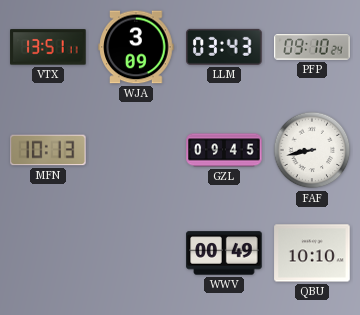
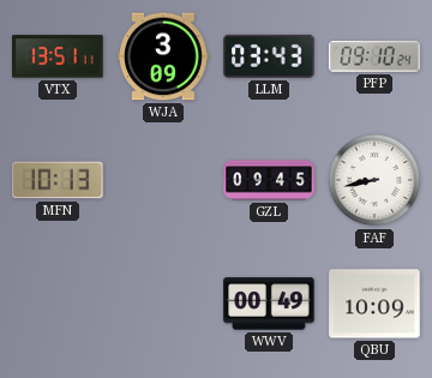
QBU: 10:10 -> 10:09 (374, 304)
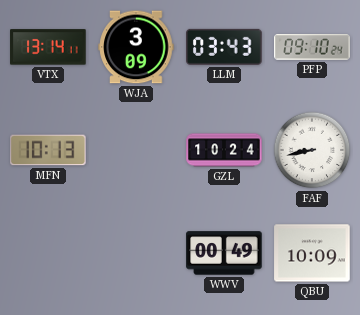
VTX: 13:51 -> 13:14 (48, 47)
GZL: 09:45 -> 10:24 (224, 150)
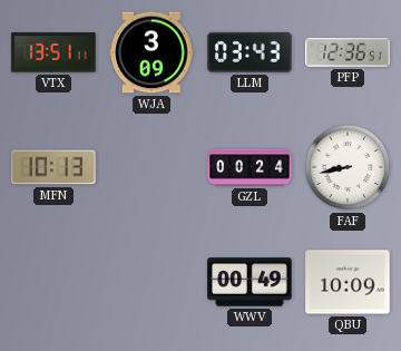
VTX: 13:14 -> 13:51 (53, 52)
PFP: 09:10 -> 12:36 (348, 52)
GZL: 10:24 -> 00:24 (250, 167)
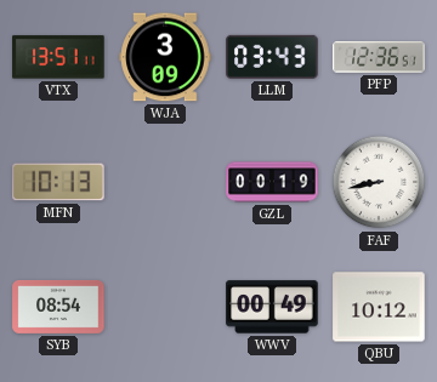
GZL: 00:24 -> 00:19 (272, 182)
SYB: none -> 08:54 (58, 307)
QBU: 10:09 -> 10:12 (379, 307)
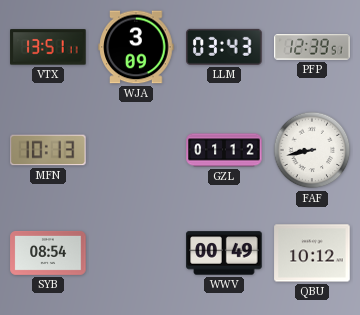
PFP: 12:36 -> 12:39 (312, 47)
GZL: 00:19 -> 01:12 (224, 150)
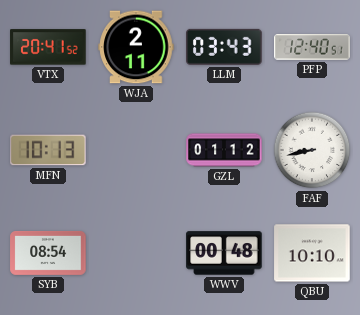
VTX: 13:51 -> 20:41 (48, 47)
WJA: 3:09 -> 2:11 (136, 47)
PFP: 12:39 -> 12:40 (312, 47)
WWV: 00:49 -> 00:48 (224, 253)
QBU: 10:12 -> 10:10 (312, 253)
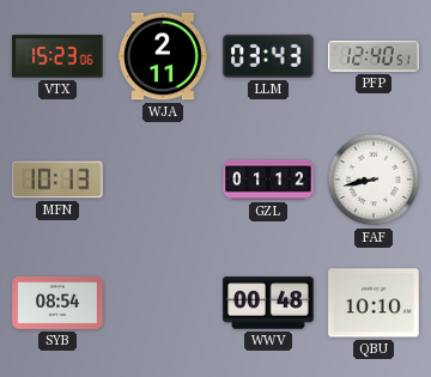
VTX: 20:41 -> 15:23 (57, 56)
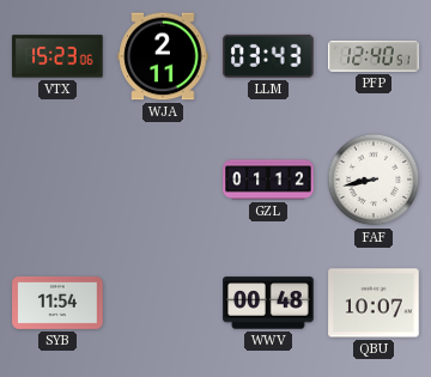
MFN: 10:13 -> none (57, 180)
SYB: 08:54 -> 11:54 (57, 303)
QBU: 10:10 -> 10:07 (374, 303)
